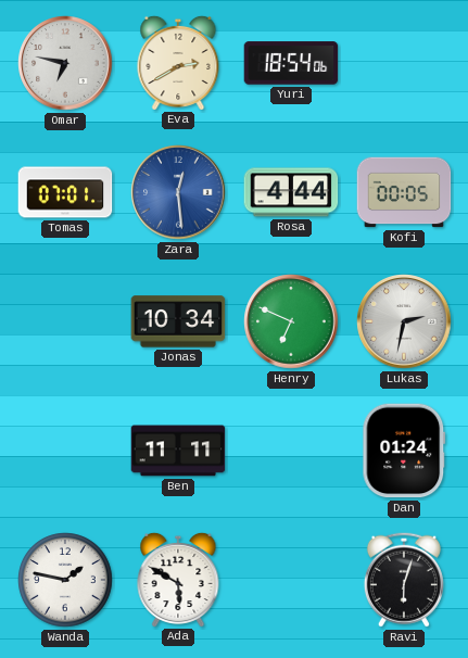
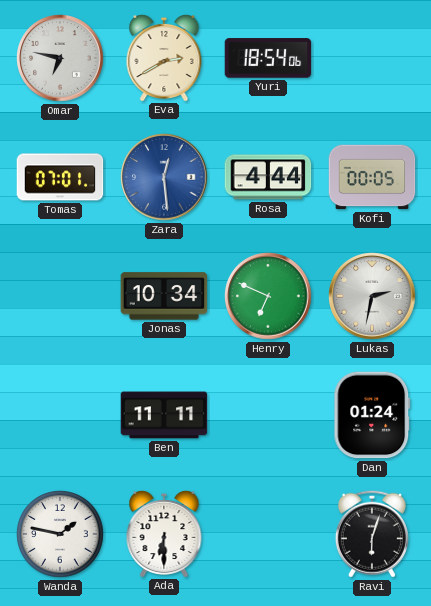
Ada: 5:50 -> 6:30 (164, 533)
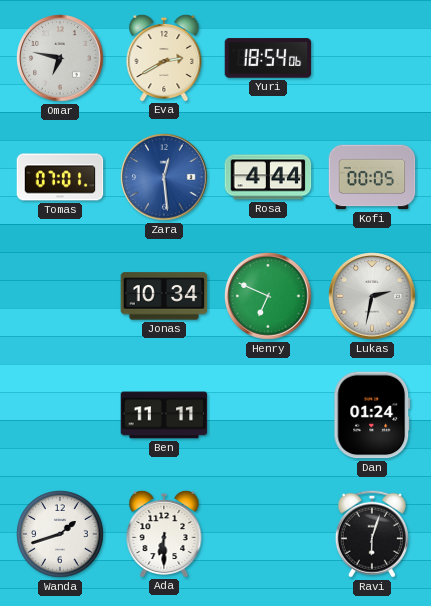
Wanda: 1:47 -> 1:42 (60, 534)
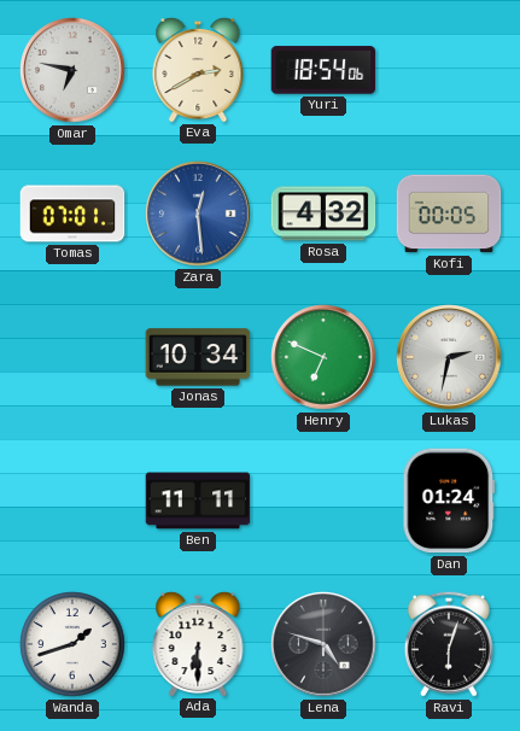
Rosa: 4:44 -> 4:32 (323, 214)
Lena: none -> 4:48 (323, 644)
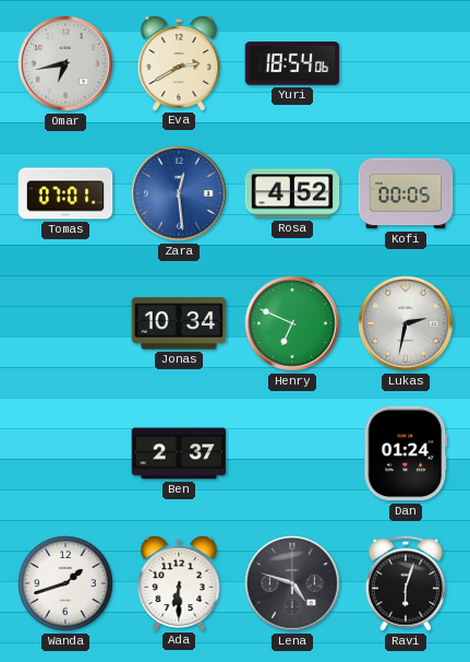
Omar: 6:47 -> 6:43 (65, 63)
Rosa: 4:32 -> 4:52 (292, 193)
Ben: 11:11 -> 2:37 (179, 453)
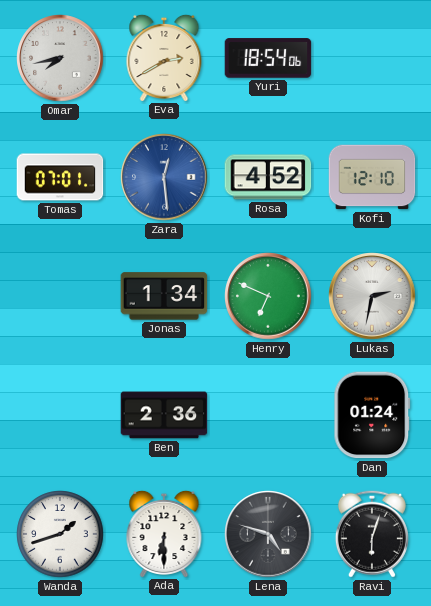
Omar: 6:43 -> 7:43 (60, 58)
Kofi: 00:05 -> 12:10 (372, 177)
Jonas: 10:34 -> 1:34 (164, 296)
Ben: 2:37 -> 2:36 (164, 415)
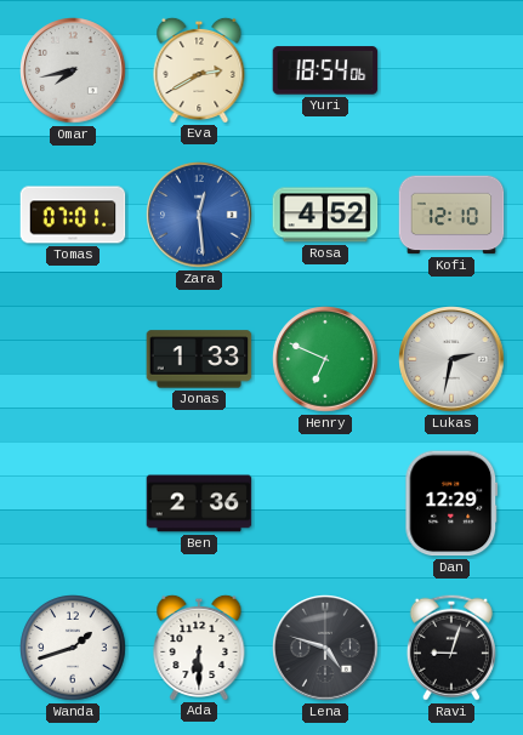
Jonas: 1:34 -> 1:33 (199, 359)
Dan: 01:24 -> 12:29 (451, 503)
Ravi: 6:03 -> 9:03 (451, 648)
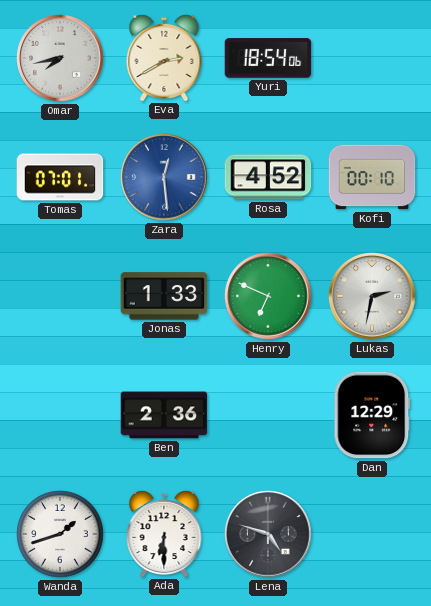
Kofi: 12:10 -> 00:10 (372, 177)
Ravi: 9:03 -> none (451, 648)
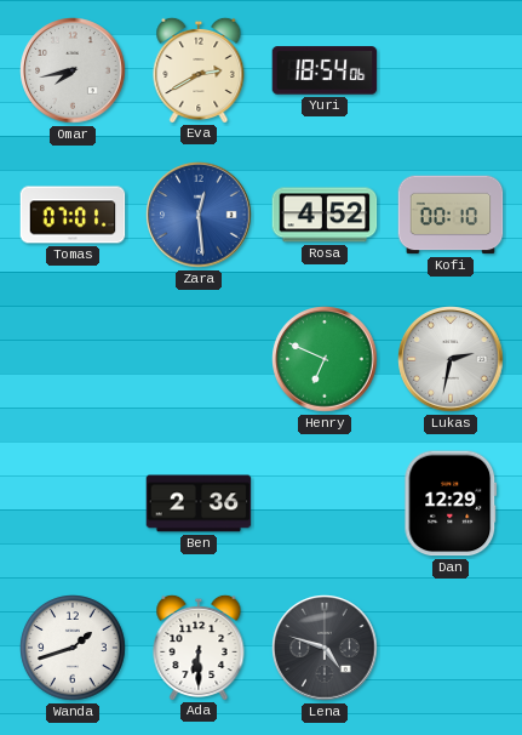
Jonas: 1:33 -> none (164, 296)
